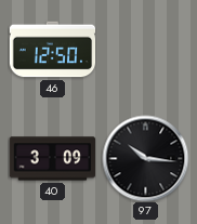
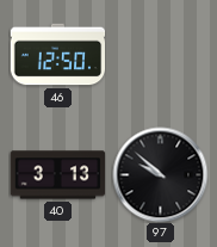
40: 3:09 -> 3:13 (57, 175)
97: 10:16 -> 9:52 (160, 174)
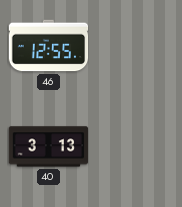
46: 12:50 -> 12:55 (48, 46)
97: 9:52 -> none (160, 174)
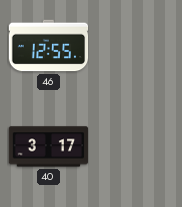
40: 3:13 -> 3:17 (48, 147)
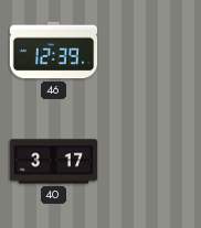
46: 12:55 -> 12:39 (53, 51)
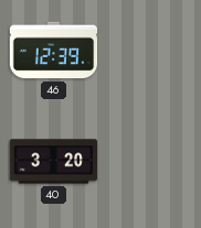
40: 3:17 -> 3:20 (53, 162)
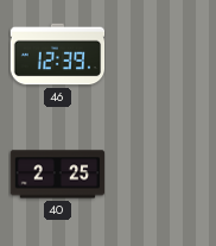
40: 3:20 -> 2:25 (57, 175)
